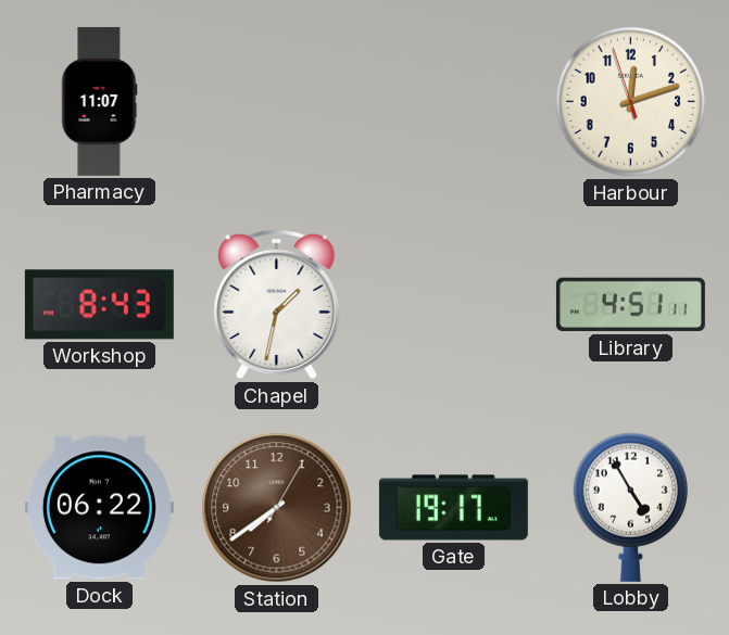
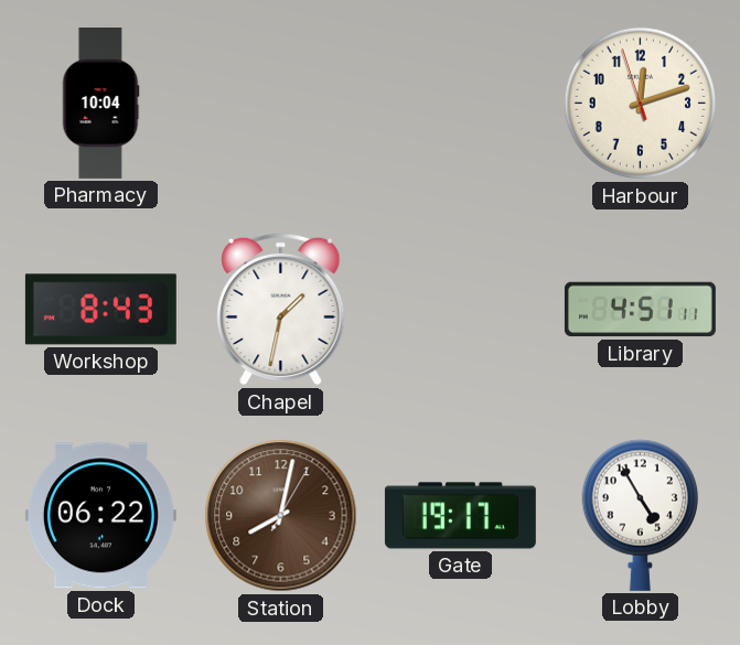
Pharmacy: 11:07 -> 10:04 (100, 103)
Station: 7:39 -> 8:02 (281, 516)
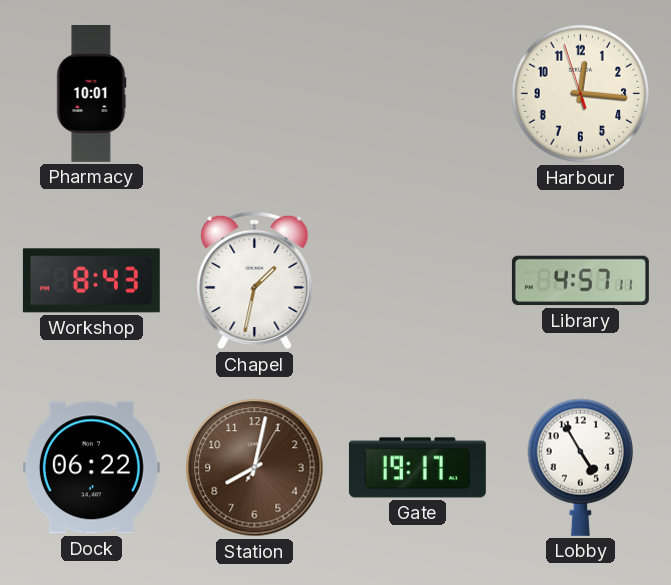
Pharmacy: 10:04 -> 10:01 (91, 93)
Harbour: 12:11 -> 12:15 (581, 94)
Library: 4:51 -> 4:57 (580, 281)
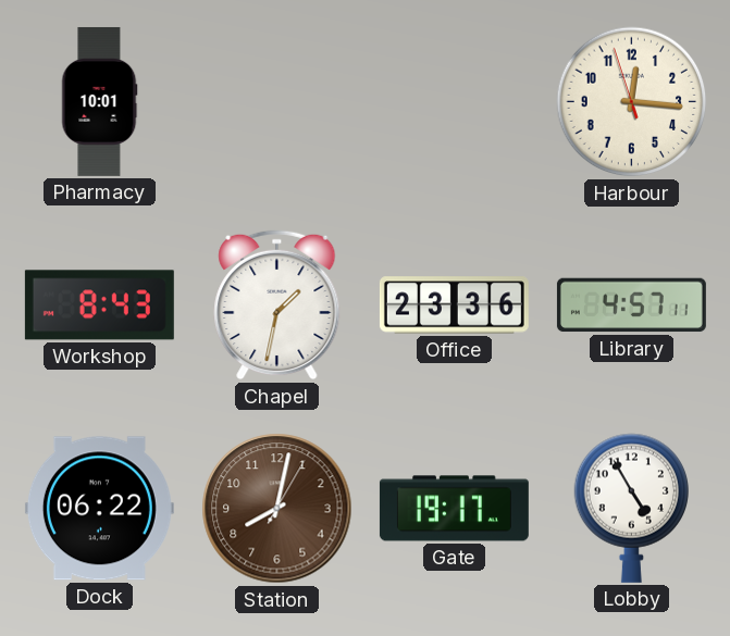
Office: none -> 23:36 (454, 305)
